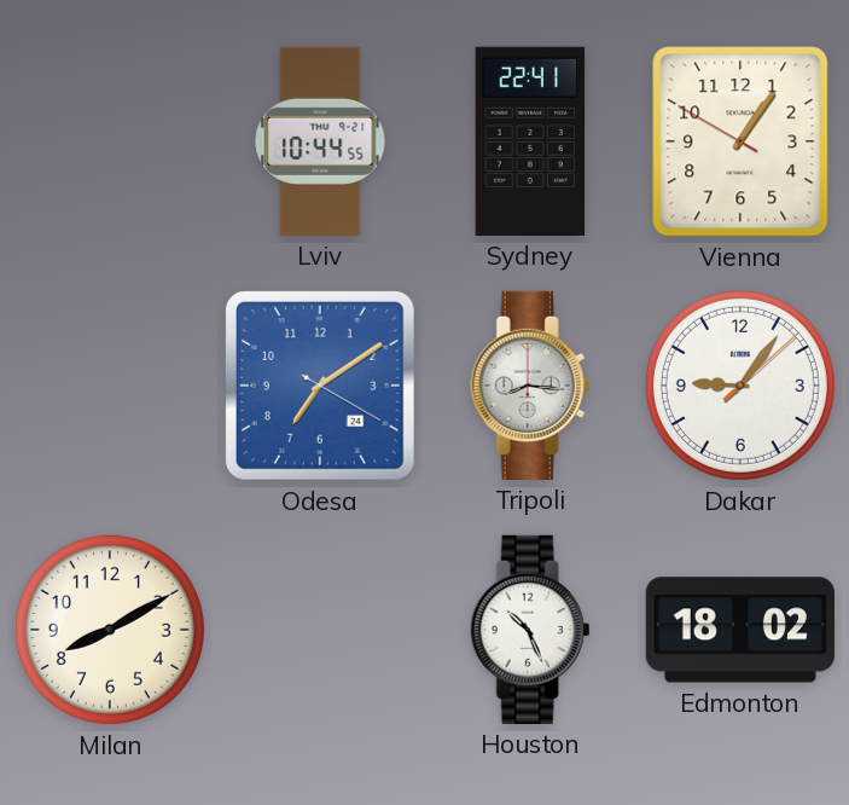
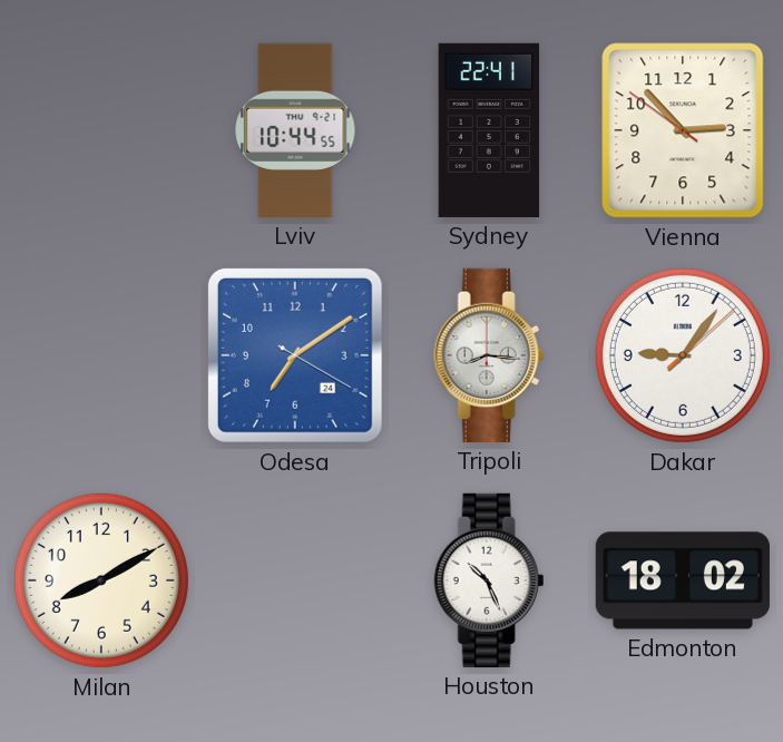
Vienna: 1:05 -> 2:52 (683, 130)
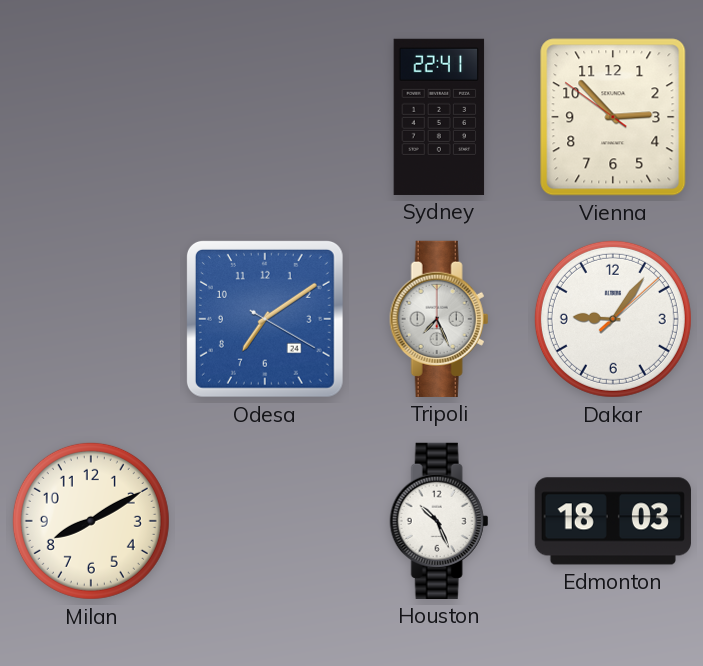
Lviv: 10:44 -> none (295, 130)
Tripoli: 8:16 -> 7:26 (439, 319)
Edmonton: 18:02 -> 18:03 (613, 521)
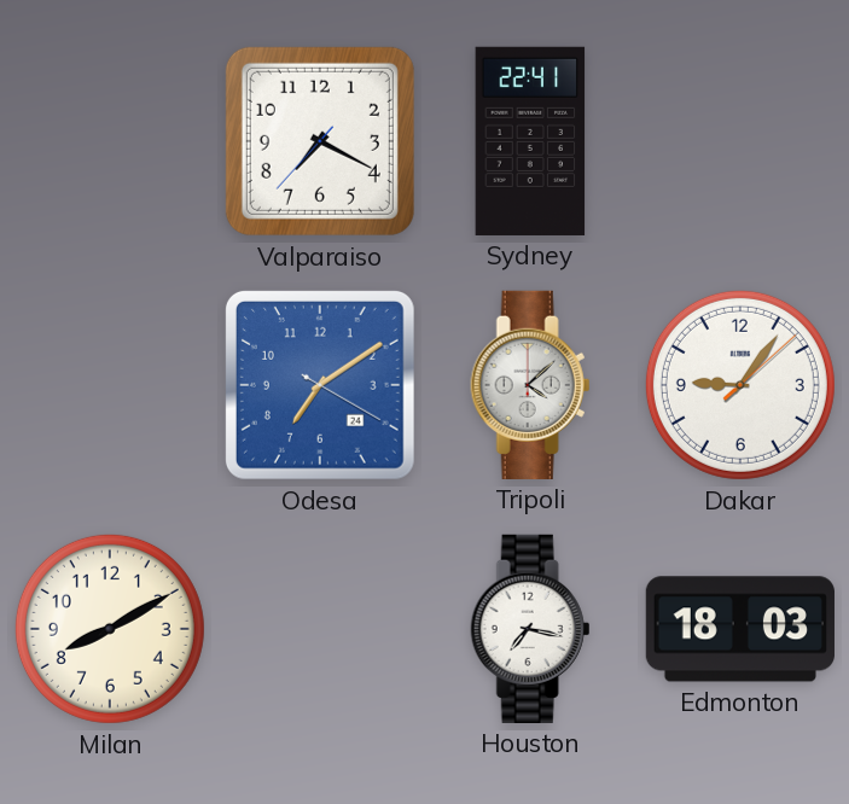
Valparaiso: none -> 7:19 (320, 141)
Vienna: 2:52 -> none (613, 117)
Tripoli: 7:26 -> 4:08 (530, 385)
Houston: 10:26 -> 7:17 (530, 629)
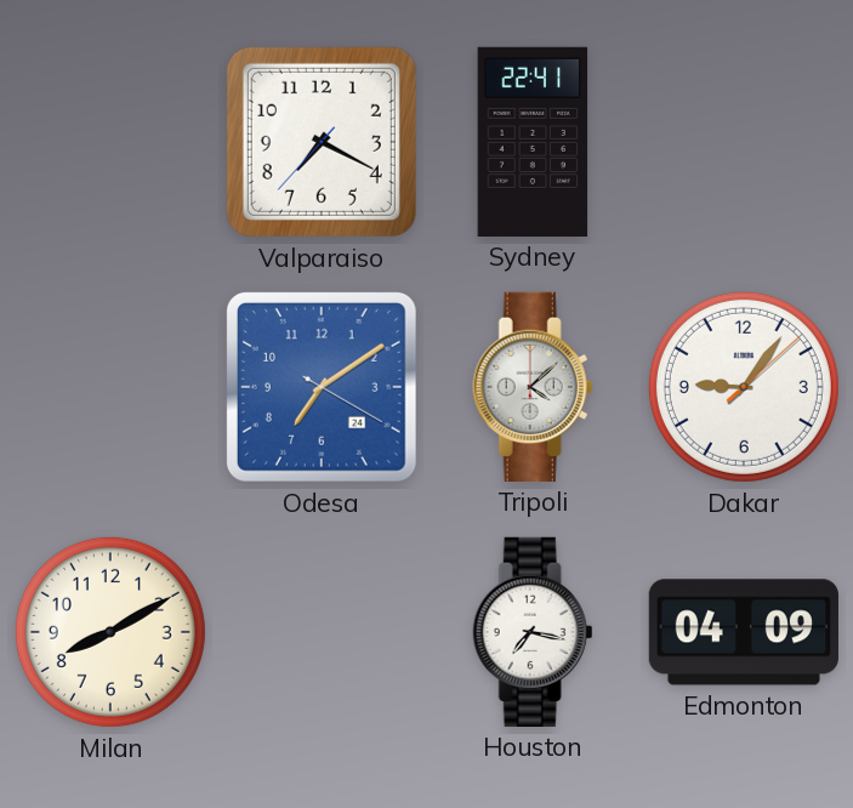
Edmonton: 18:03 -> 04:09 (744, 632)
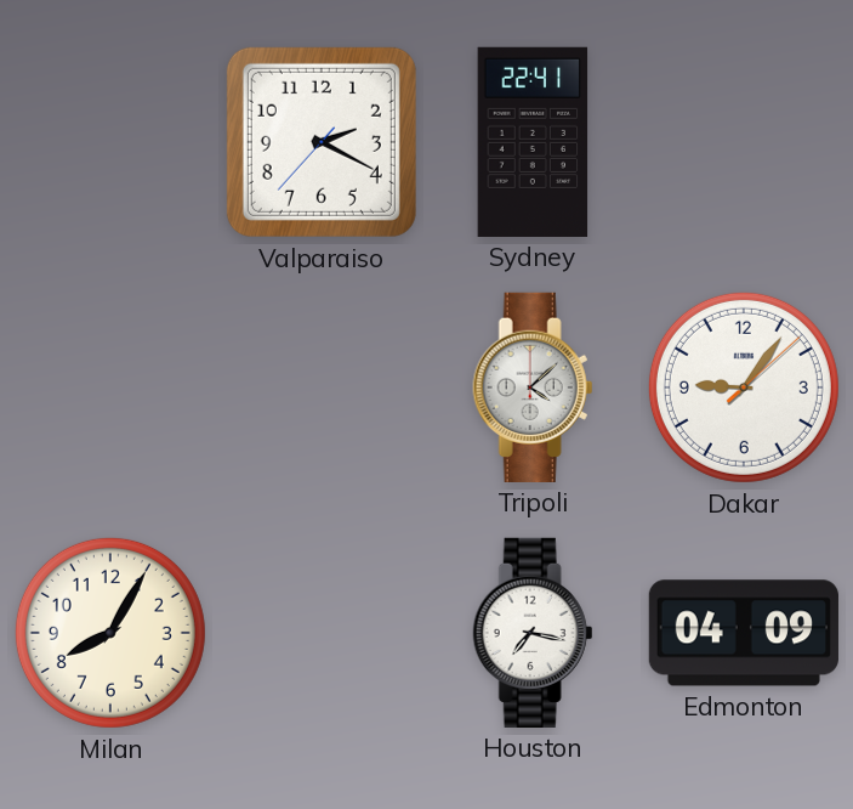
Valparaiso: 7:19 -> 2:19 (322, 142)
Odesa: 7:09 -> none (322, 387)
Milan: 8:10 -> 8:05 (110, 633)
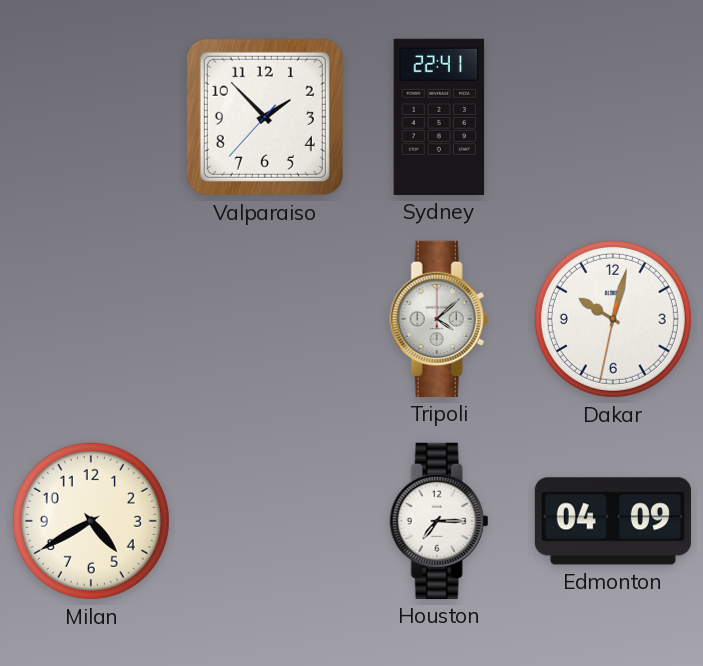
Valparaiso: 2:19 -> 1:52 (265, 117)
Dakar: 9:06 -> 10:02 (613, 319)
Milan: 8:05 -> 4:40 (91, 521)
Houston: 7:17 -> 7:15 (439, 521)
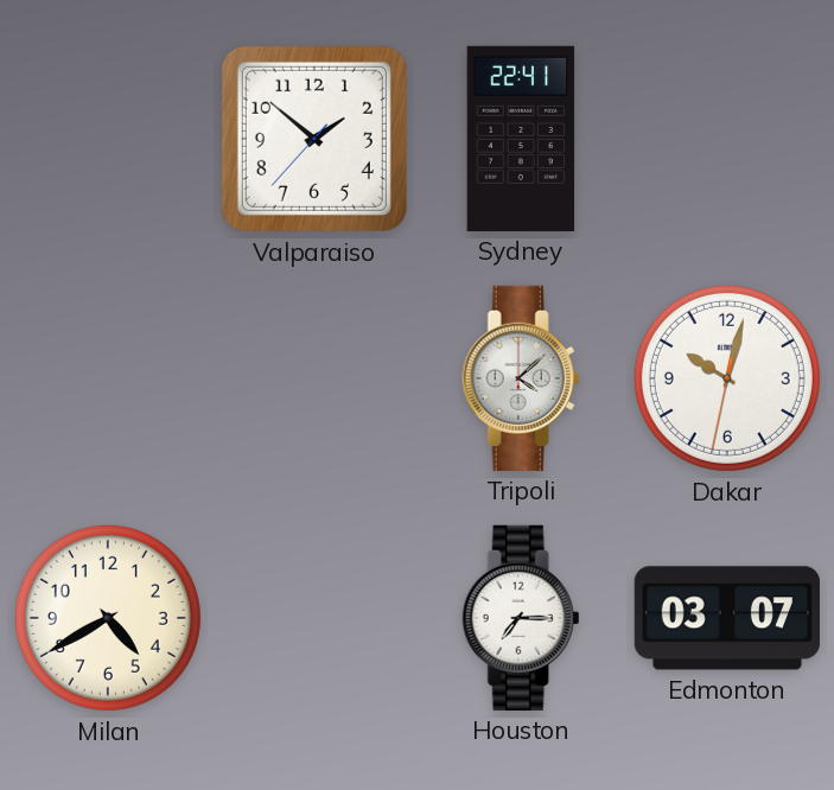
Valparaiso: 1:52 -> 1:51 (314, 139)
Edmonton: 04:09 -> 03:07 (727, 618)
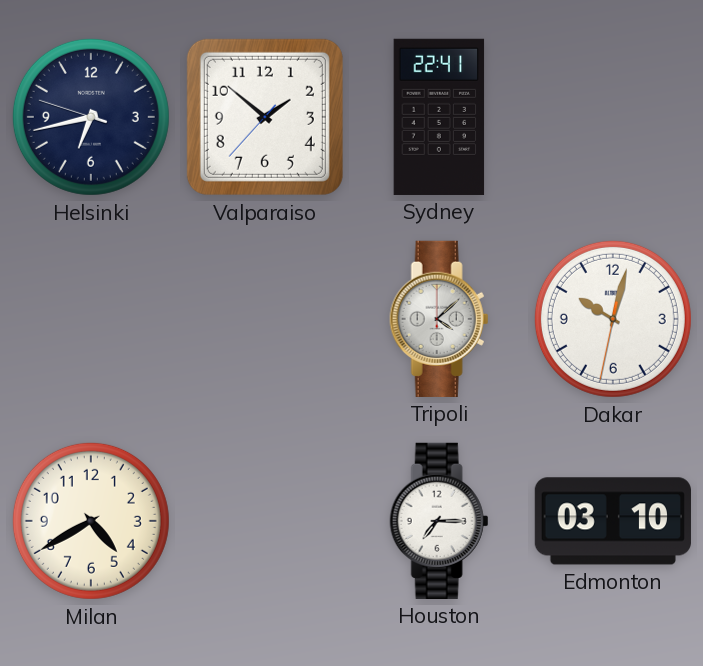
Helsinki: none -> 6:42 (91, 117)
Edmonton: 03:07 -> 03:10 (613, 521)
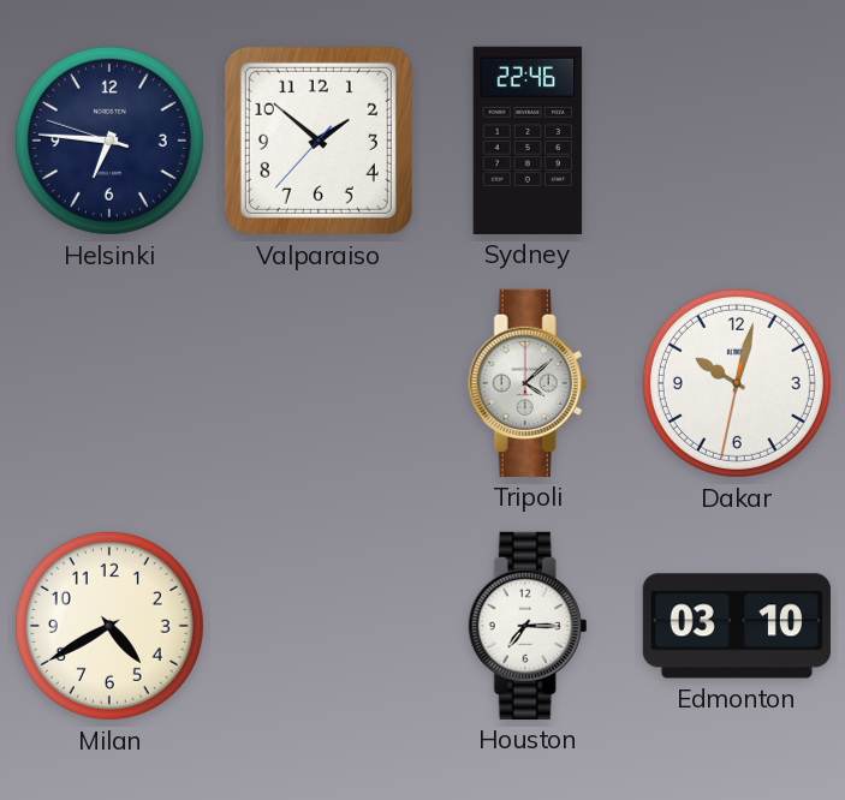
Helsinki: 6:42 -> 6:45 (109, 141)
Sydney: 22:41 -> 22:46 (528, 141)
